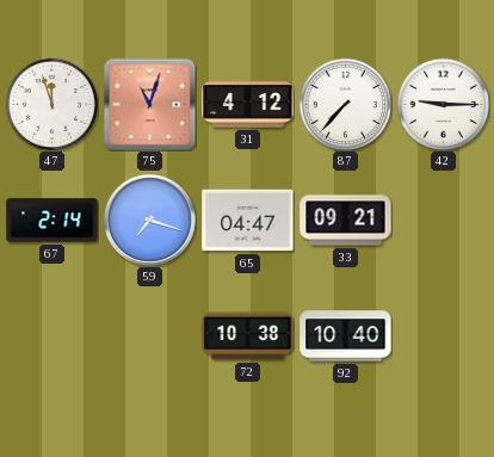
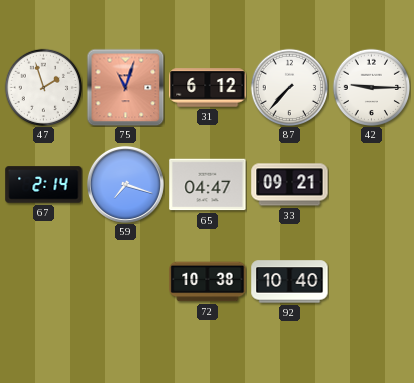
47: 11:57 -> 1:57 (43, 87)
31: 4:12 -> 6:12 (208, 88)
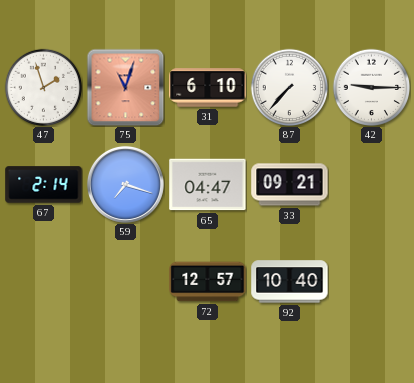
31: 6:12 -> 6:10 (208, 88)
72: 10:38 -> 12:57 (208, 282)
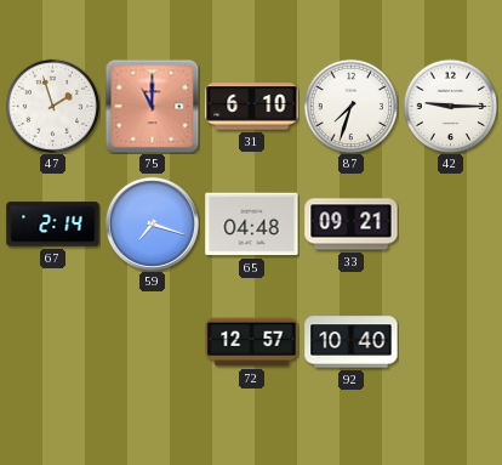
75: 11:03 -> 11:00 (152, 106)
87: 7:37 -> 7:33 (350, 106)
65: 04:47 -> 04:48 (252, 225)
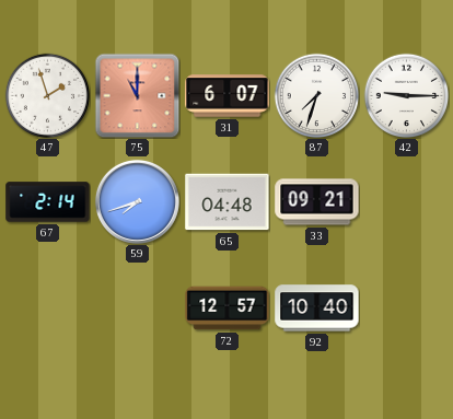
31: 6:10 -> 6:07 (228, 96)
59: 7:18 -> 7:42 (137, 201)
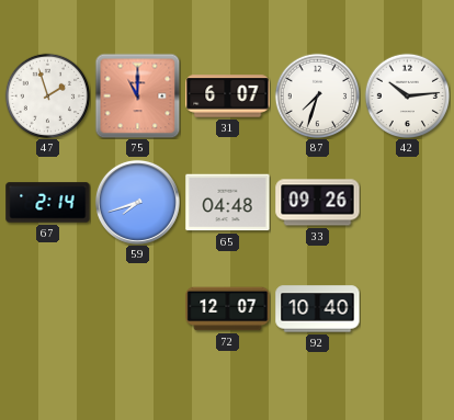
42: 9:15 -> 10:14 (407, 95)
33: 09:21 -> 09:26 (318, 203)
72: 12:57 -> 12:07 (228, 309)
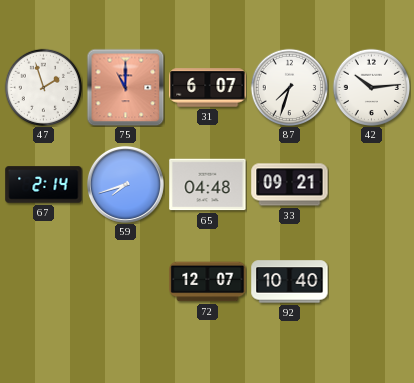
33: 09:26 -> 09:21 (290, 185)
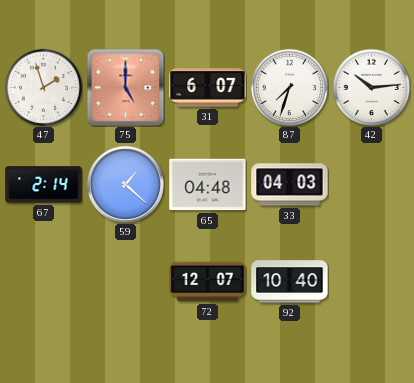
75: 11:00 -> 5:00 (125, 87)
59: 7:42 -> 1:22 (125, 184)
33: 09:21 -> 04:03 (290, 185)
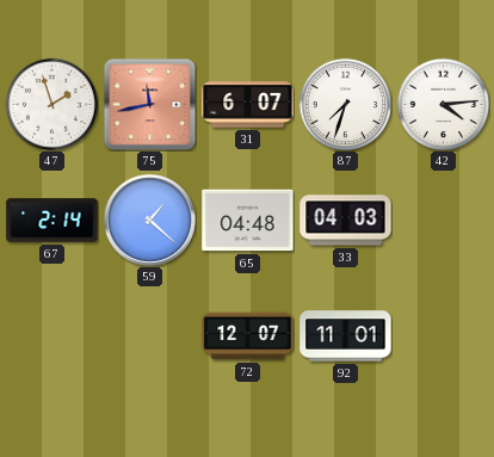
75: 5:00 -> 11:43 (149, 104)
42: 10:14 -> 4:14 (443, 104)
92: 10:40 -> 11:01 (346, 336)
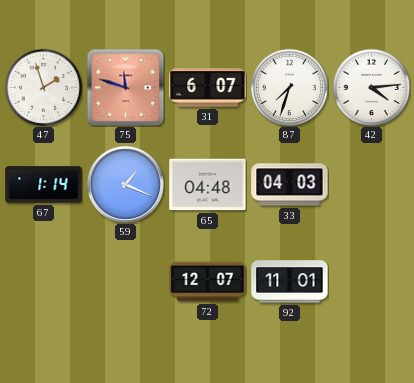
75: 11:43 -> 11:48 (125, 87)
67: 2:14 -> 1:14 (44, 185)
59: 1:22 -> 1:19 (125, 184)
